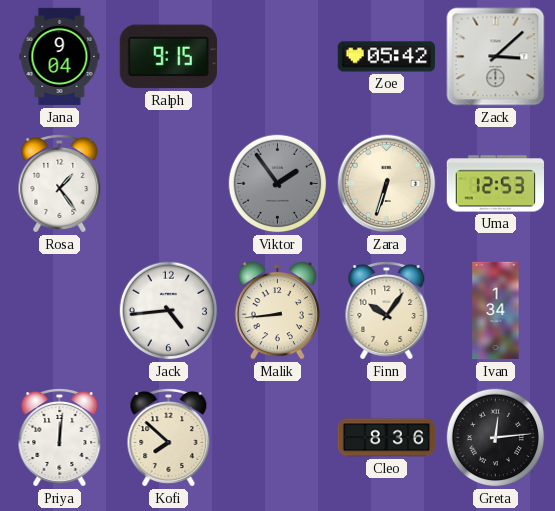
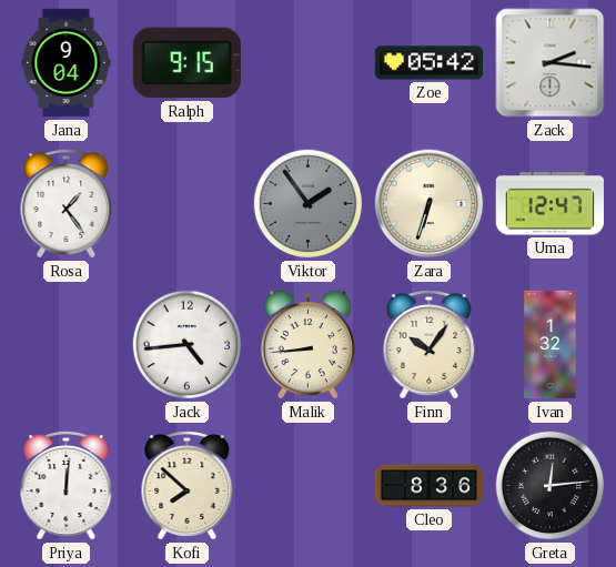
Zack: 3:08 -> 2:16 (551, 63)
Uma: 12:53 -> 12:47 (549, 204)
Ivan: 1:34 -> 1:32 (551, 345)
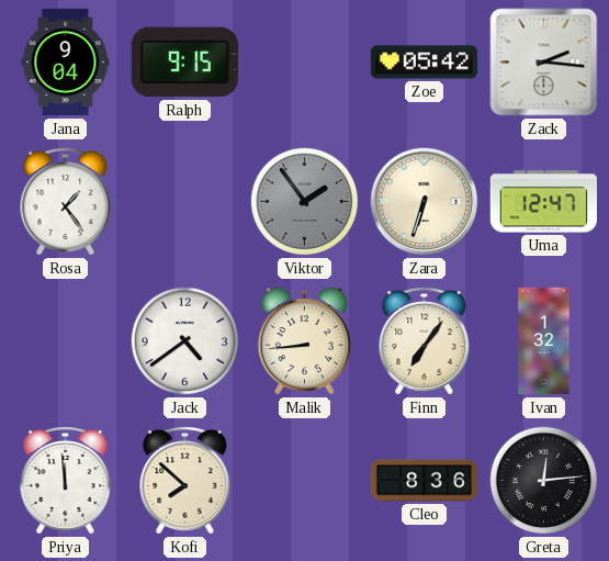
Jack: 4:44 -> 4:39 (185, 341)
Finn: 10:06 -> 7:06 (425, 341)
Priya: 12:01 -> 11:59 (66, 481)
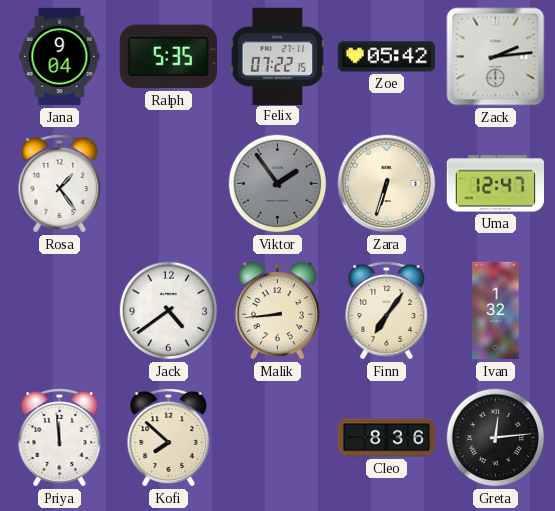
Ralph: 9:15 -> 5:35 (168, 57)
Felix: none -> 07:22 (278, 56)
Zack: 2:16 -> 2:14 (496, 57)
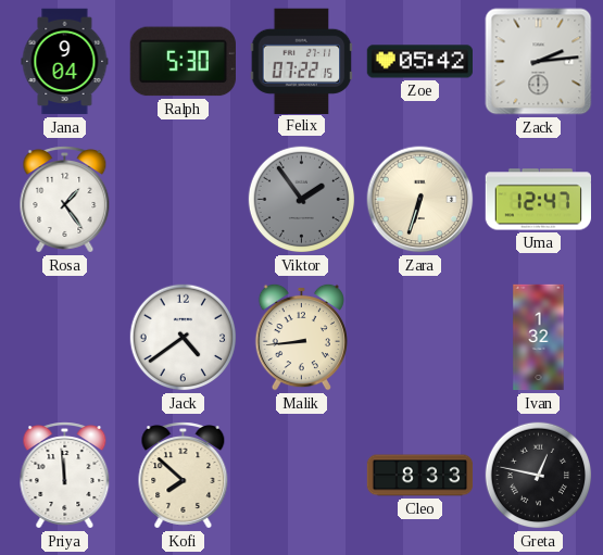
Ralph: 5:35 -> 5:30 (183, 62)
Finn: 7:06 -> none (387, 311)
Cleo: 8:36 -> 8:33 (420, 476)
Greta: 12:14 -> 12:47 (539, 476)
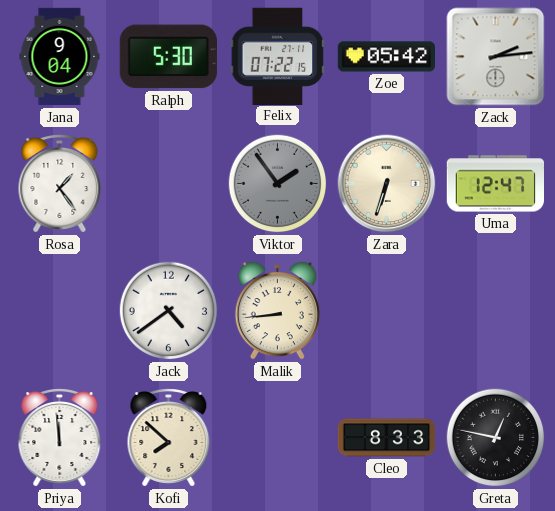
Ivan: 1:32 -> none (539, 338)
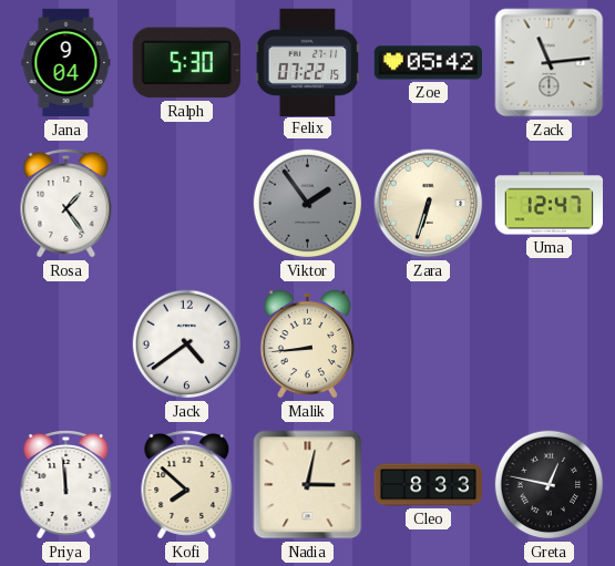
Zack: 2:14 -> 11:14 (550, 63)
Nadia: none -> 3:02 (308, 485)
